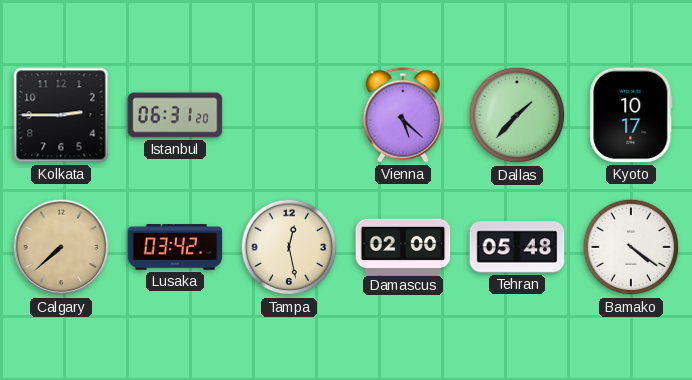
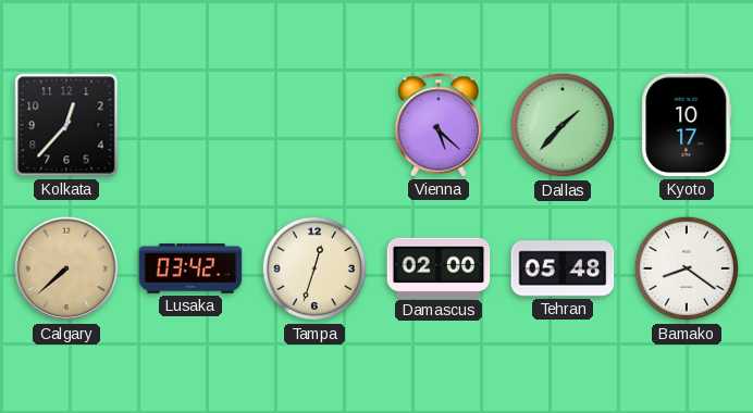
Kolkata: 2:45 -> 12:37 (66, 125)
Istanbul: 06:31 -> none (175, 115)
Tampa: 12:28 -> 12:33 (314, 268)
Bamako: 4:21 -> 8:21 (687, 268)
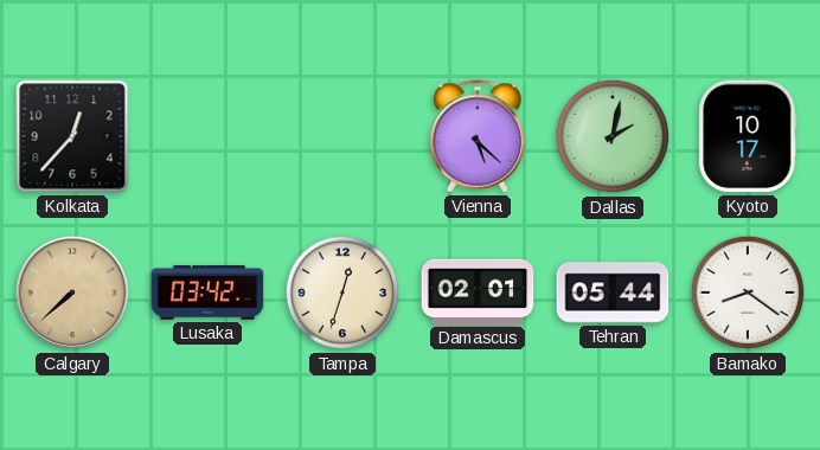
Dallas: 1:37 -> 2:02 (613, 136)
Damascus: 02:00 -> 02:01 (478, 291)
Tehran: 05:48 -> 05:44 (613, 292)
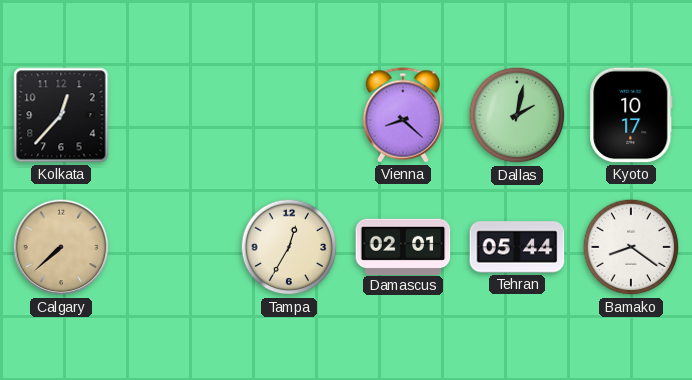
Vienna: 5:22 -> 8:22 (402, 115)
Lusaka: 03:42 -> none (207, 292)
Tampa: 12:33 -> 12:35 (289, 247)
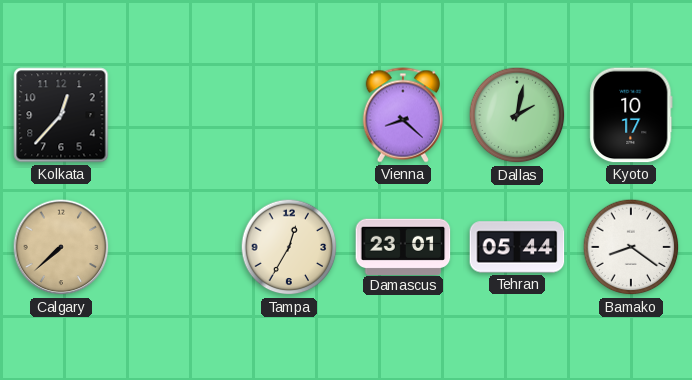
Damascus: 02:01 -> 23:01 (403, 246)
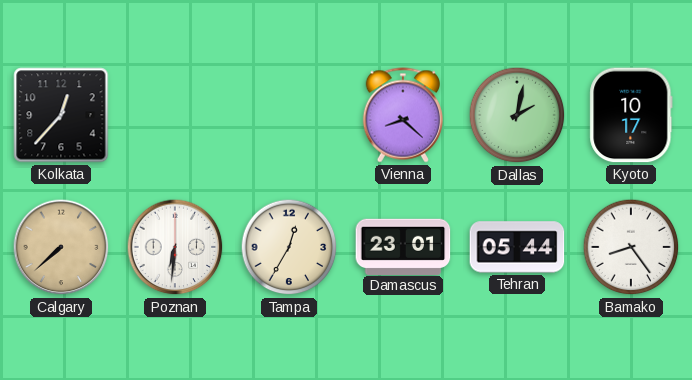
Poznan: none -> 6:31 (175, 247)
Bamako: 8:21 -> 8:24 (631, 247)
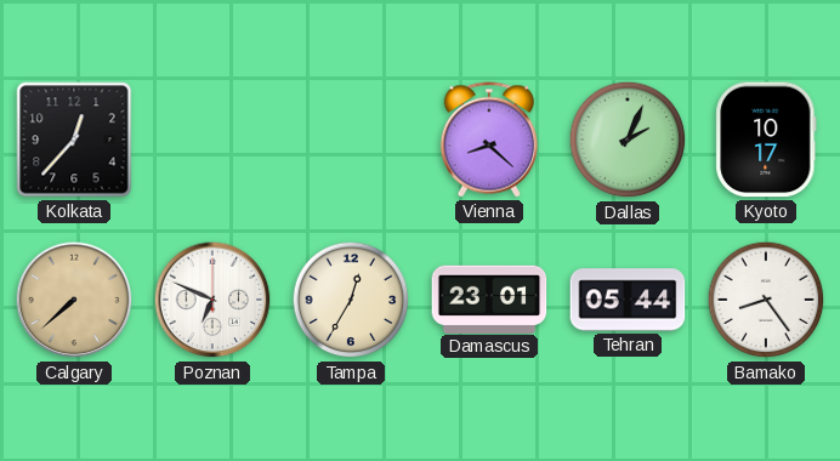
Dallas: 2:02 -> 2:04 (628, 140)
Poznan: 6:31 -> 6:49 (212, 300)
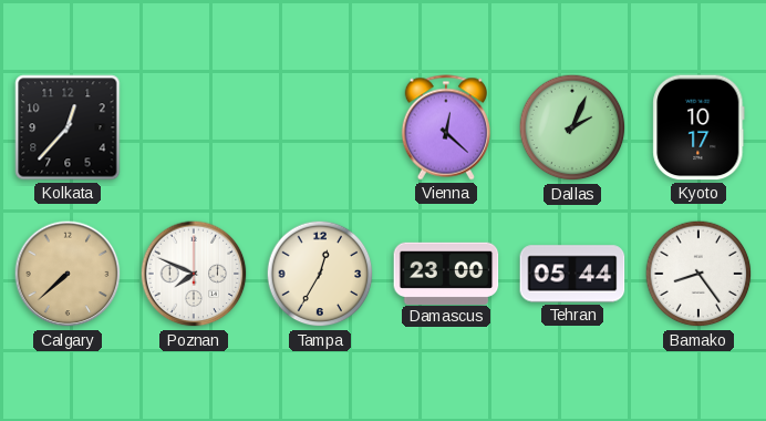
Vienna: 8:22 -> 12:22 (445, 127)
Poznan: 6:49 -> 7:49 (194, 274)
Damascus: 23:01 -> 23:00 (446, 273)
